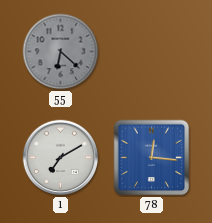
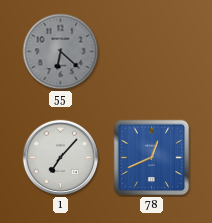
1: 7:10 -> 7:07 (61, 158)
78: 12:16 -> 12:41 (152, 158)
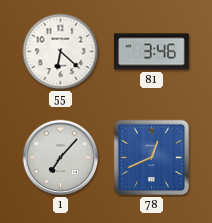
55 dial: grey -> white (61, 52)
81: none -> 3:46 (151, 52)
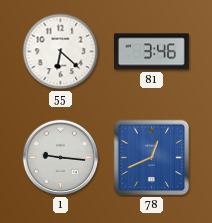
1: 7:07 -> 9:16 (61, 158)
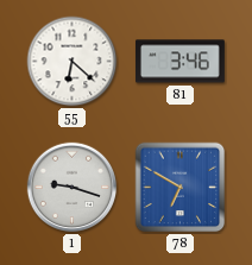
1: 9:16 -> 9:18 (73, 188)
78: 12:41 -> 6:50 (181, 188)
